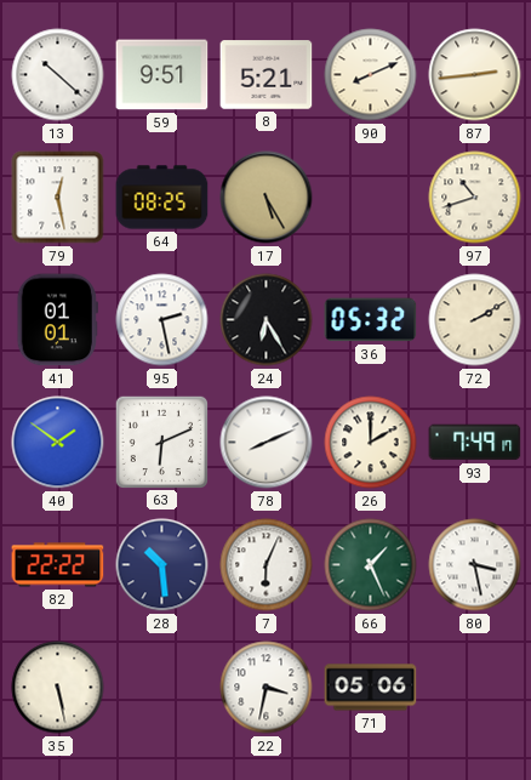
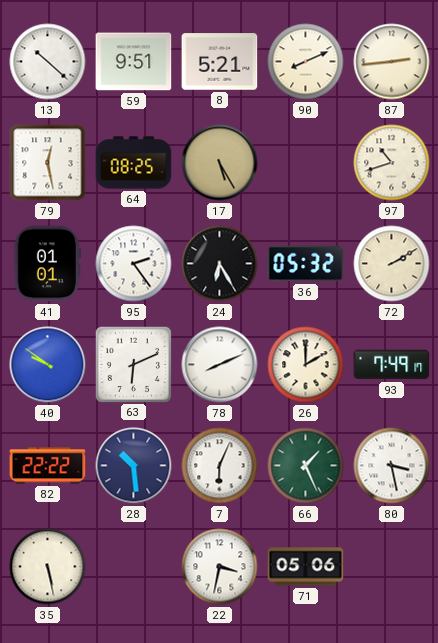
95: 2:28 -> 2:24 (134, 264)
40: 1:51 -> 9:51 (48, 365)
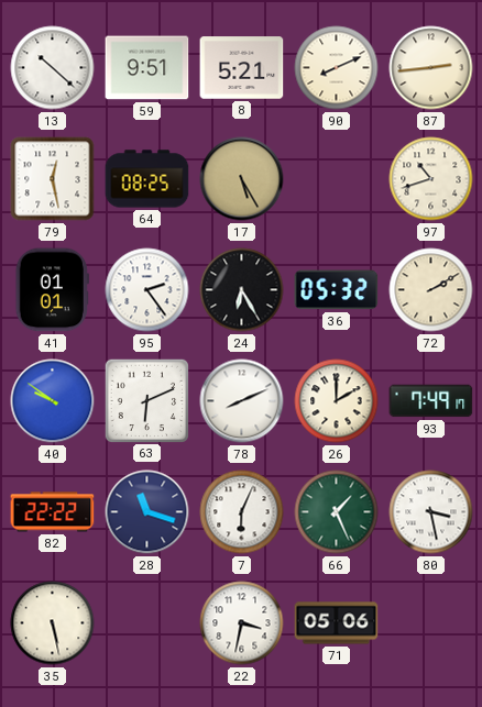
28: 10:29 -> 11:18 (147, 512)
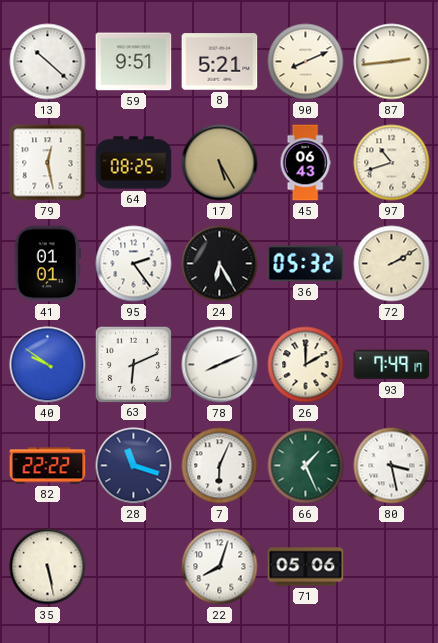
45: none -> 06:43 (305, 163)
22: 3:32 -> 8:03 (220, 567)
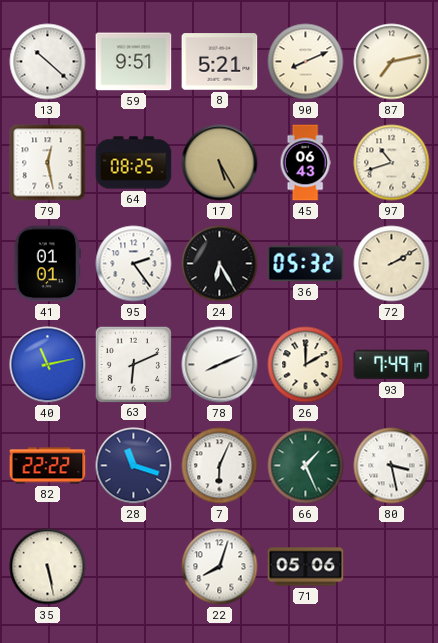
87: 2:44 -> 7:13 (392, 62)
40: 9:51 -> 11:13 (48, 365)
